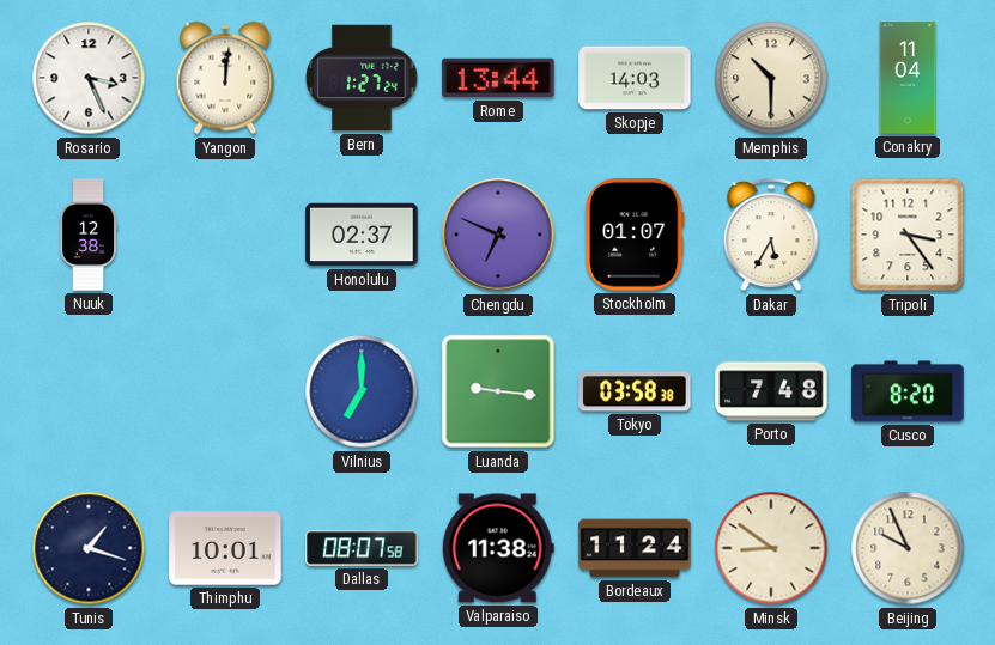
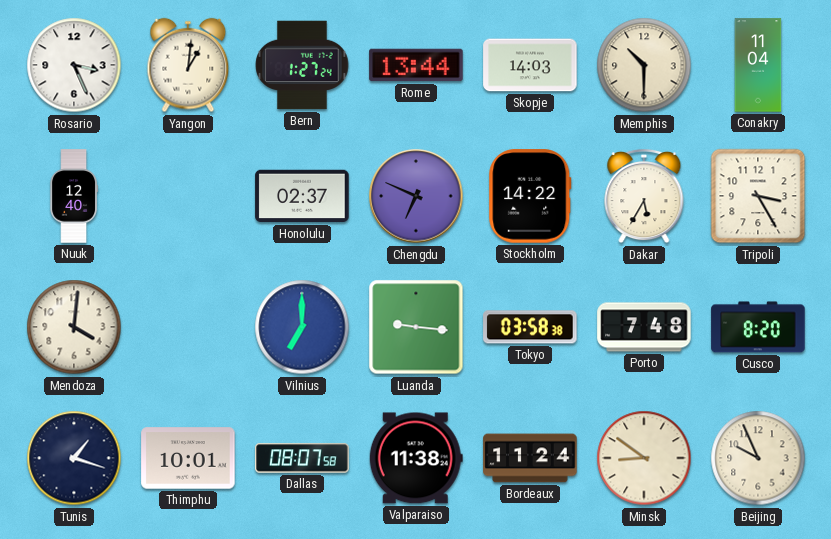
Yangon: 12:01 -> 1:01 (188, 65)
Nuuk: 12:38 -> 12:40 (73, 196)
Stockholm: 01:07 -> 14:22 (530, 196)
Tripoli: 3:24 -> 3:25 (758, 196)
Mendoza: none -> 4:01 (74, 327)
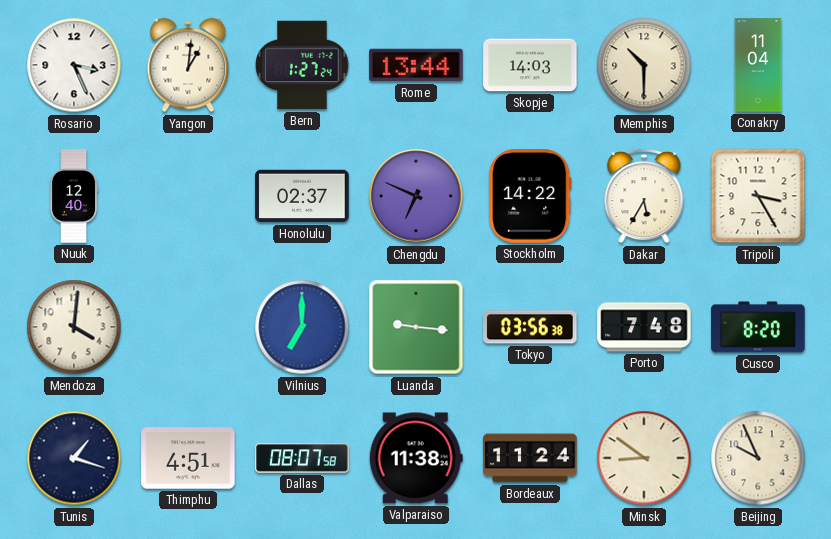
Tokyo: 03:58 -> 03:56 (530, 327)
Thimphu: 10:01 -> 4:51 (188, 458)
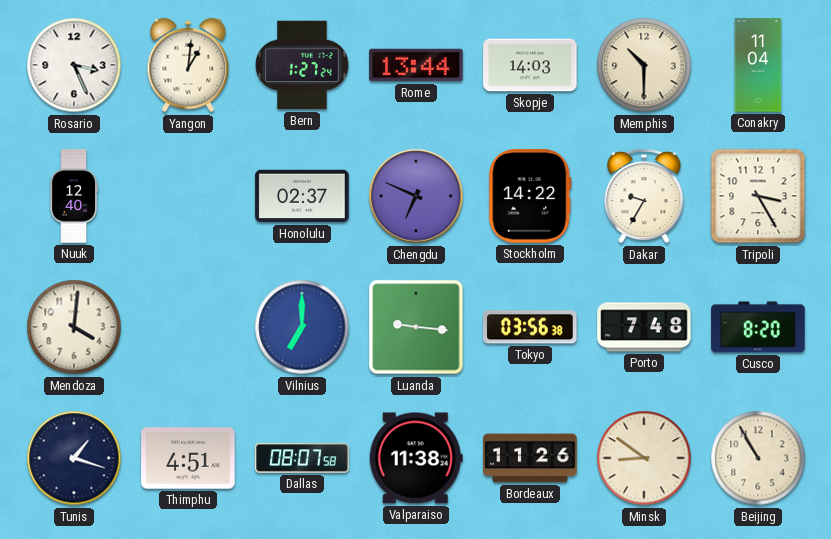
Dakar: 5:35 -> 9:35 (644, 196)
Bordeaux: 11:24 -> 11:26 (530, 458)
Beijing: 9:56 -> 10:55 (758, 458)
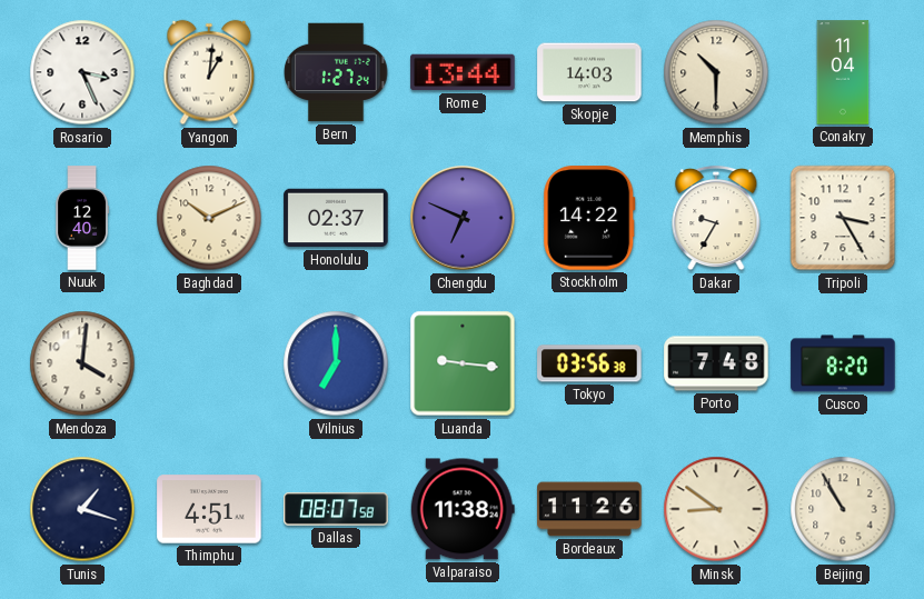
Baghdad: none -> 10:11 (209, 218)
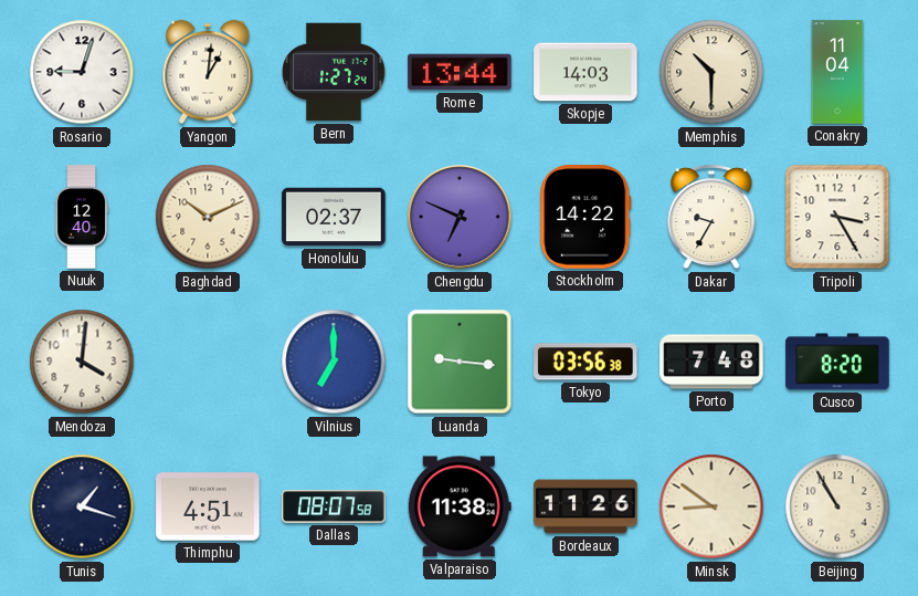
Rosario: 3:26 -> 9:03 (82, 72)
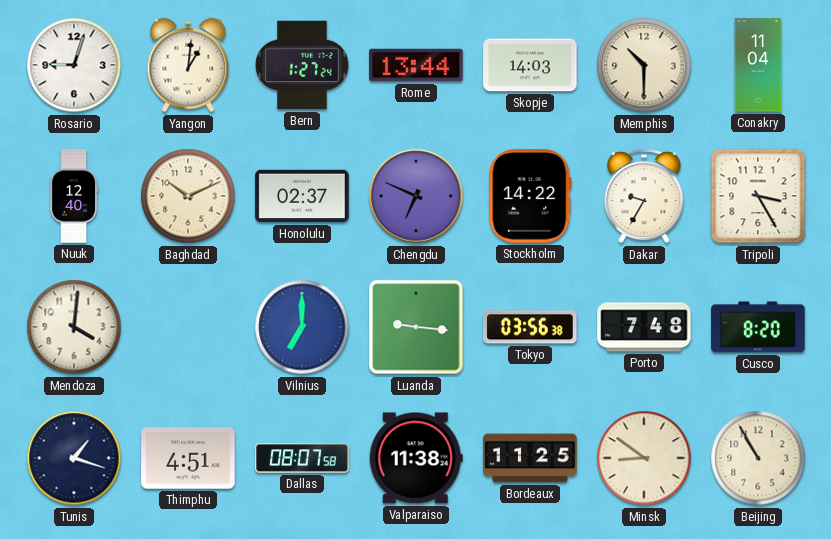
Bordeaux: 11:26 -> 11:25 (530, 458)
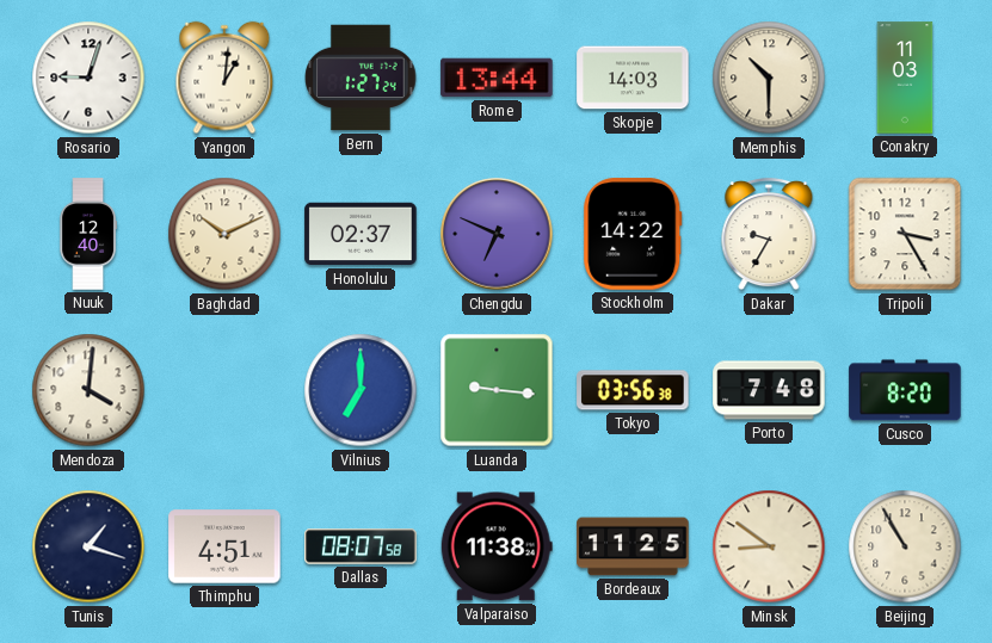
Conakry: 11:04 -> 11:03 (905, 78)
